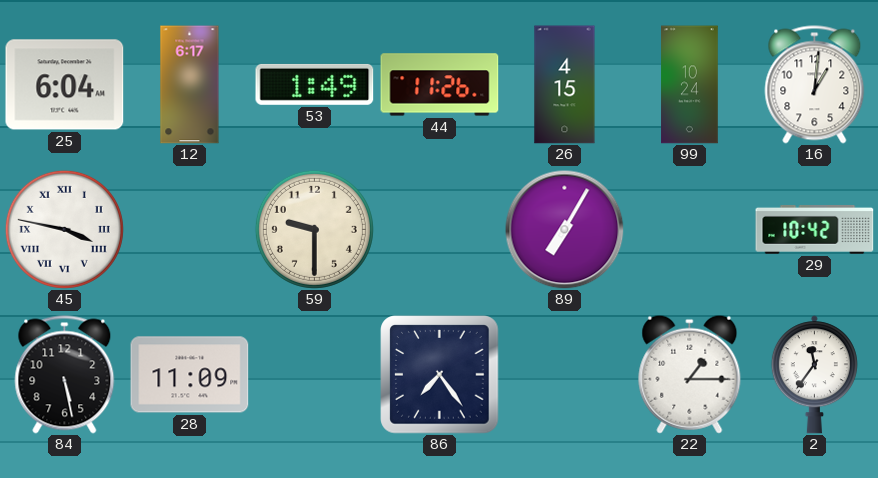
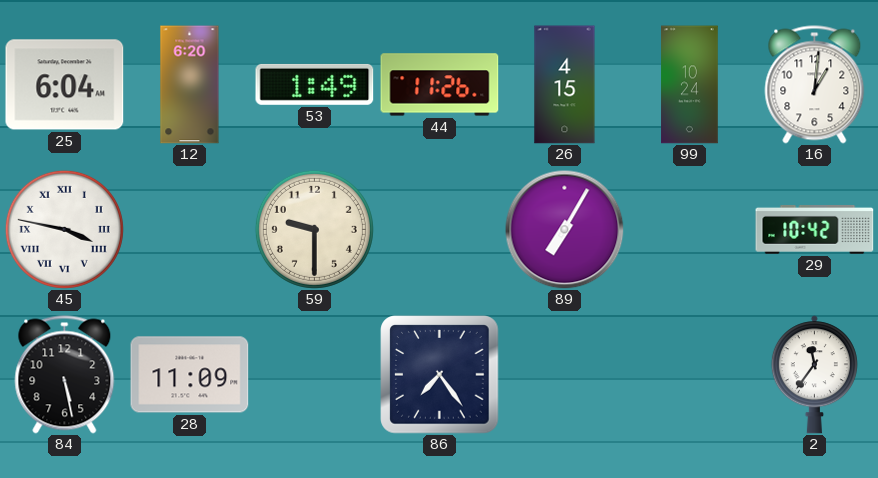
12: 6:17 -> 6:20 (190, 85)
22: 1:15 -> none (690, 374)
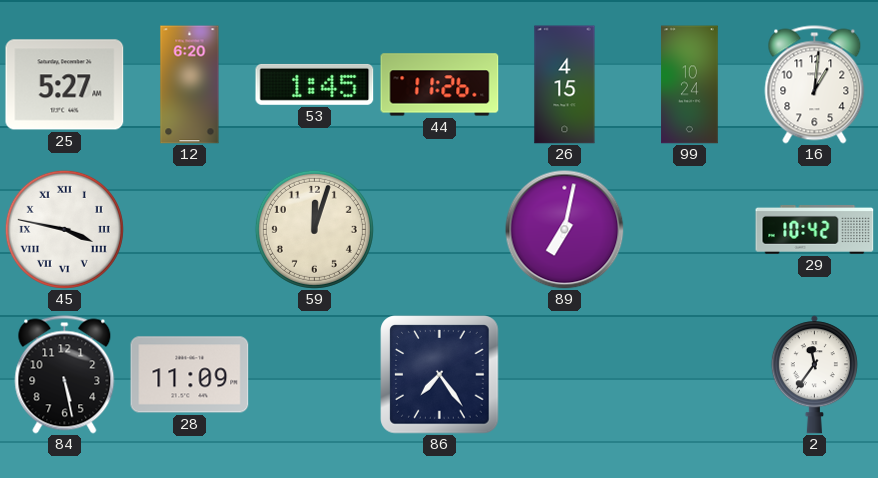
25: 6:04 -> 5:27 (65, 85)
53: 1:49 -> 1:45 (315, 84)
59: 9:30 -> 12:03 (314, 229)
89: 7:05 -> 7:02 (565, 230)
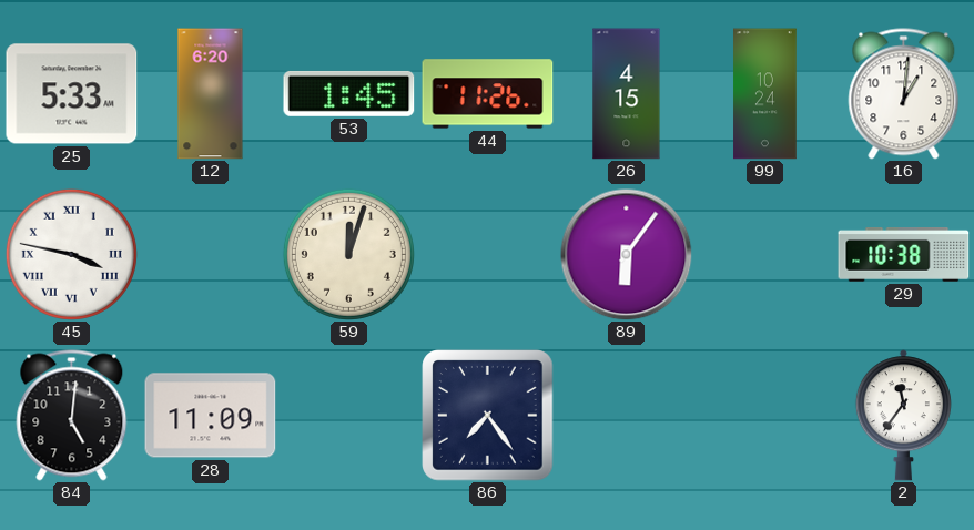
25: 5:27 -> 5:33 (72, 94)
89: 7:02 -> 6:06 (627, 255)
29: 10:42 -> 10:38 (904, 254)
84: 5:28 -> 5:01 (72, 416)
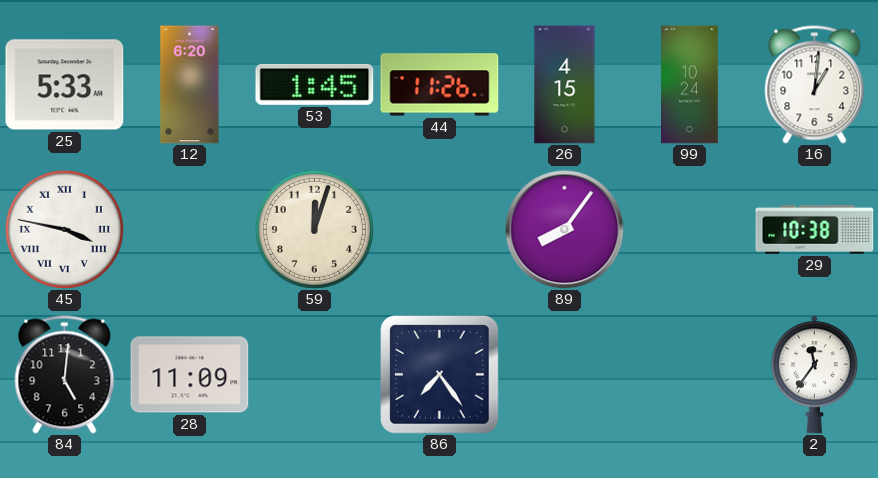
89: 6:06 -> 8:06 (565, 230)
